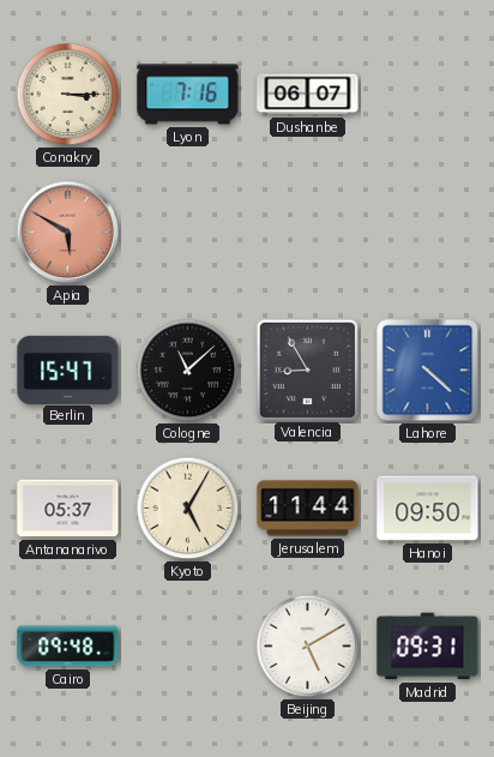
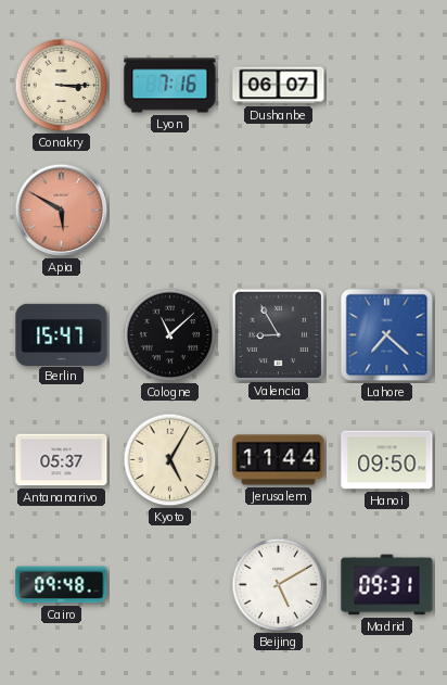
Lahore: 4:22 -> 7:22 (387, 335)
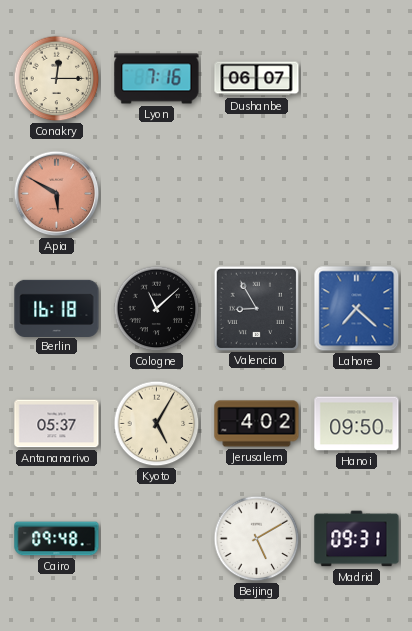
Conakry: 3:15 -> 12:15 (57, 79)
Berlin: 15:47 -> 16:18 (57, 308)
Jerusalem: 11:44 -> 4:02 (257, 424)
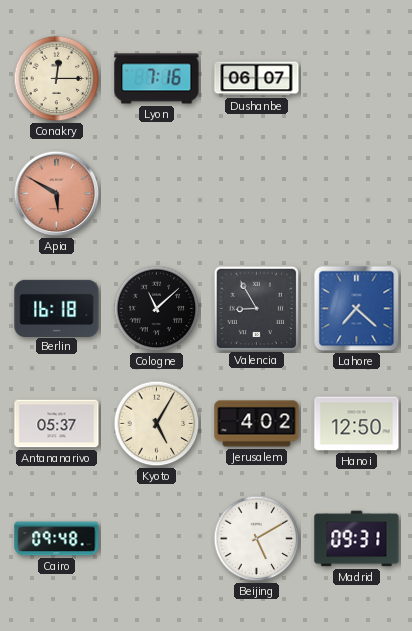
Hanoi: 09:50 -> 12:50 (357, 424)
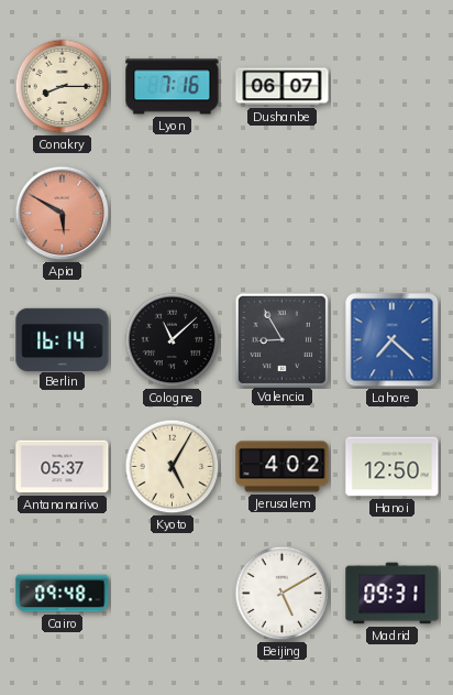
Conakry: 12:15 -> 8:15 (63, 87)
Berlin: 16:18 -> 16:14 (63, 339)
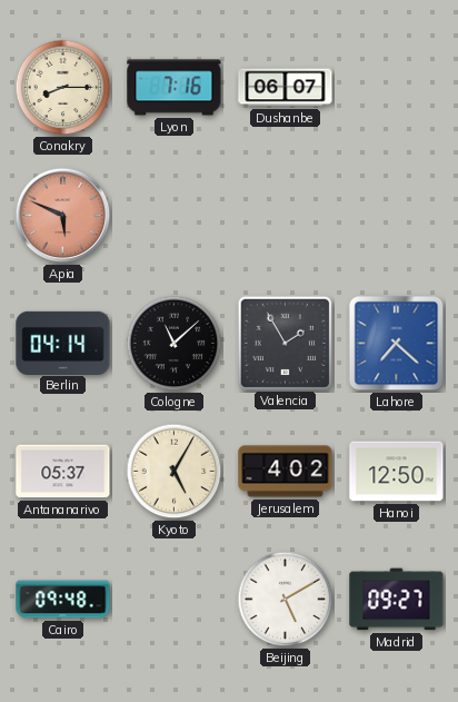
Apia: 5:50 -> 5:49 (63, 216)
Berlin: 16:14 -> 04:14 (63, 343)
Valencia: 8:55 -> 1:55 (285, 343)
Madrid: 09:31 -> 09:27 (397, 600)
